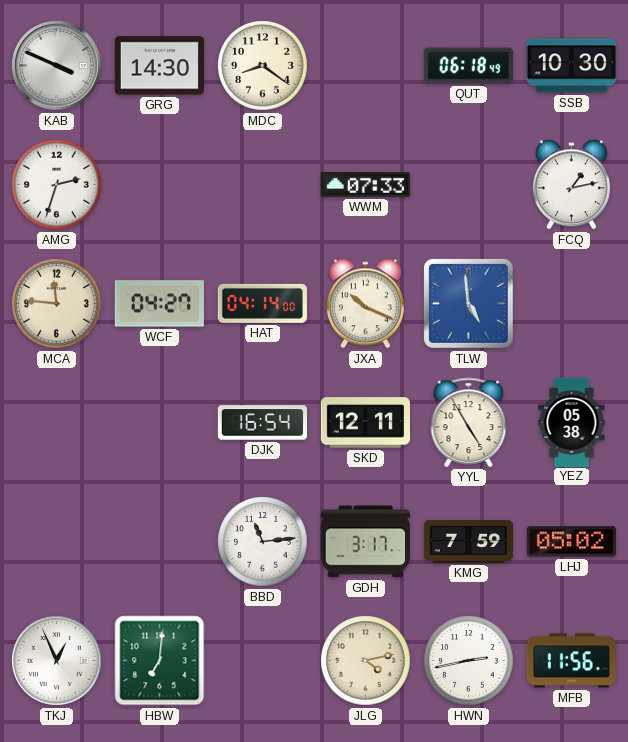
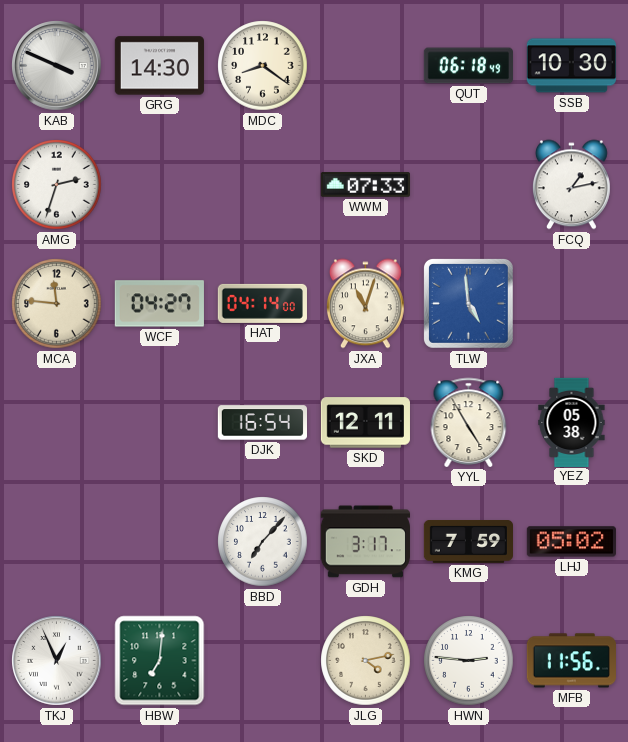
JXA: 10:19 -> 11:03 (365, 304)
BBD: 11:14 -> 7:07 (263, 542)
HWN: 2:43 -> 2:46 (469, 661)
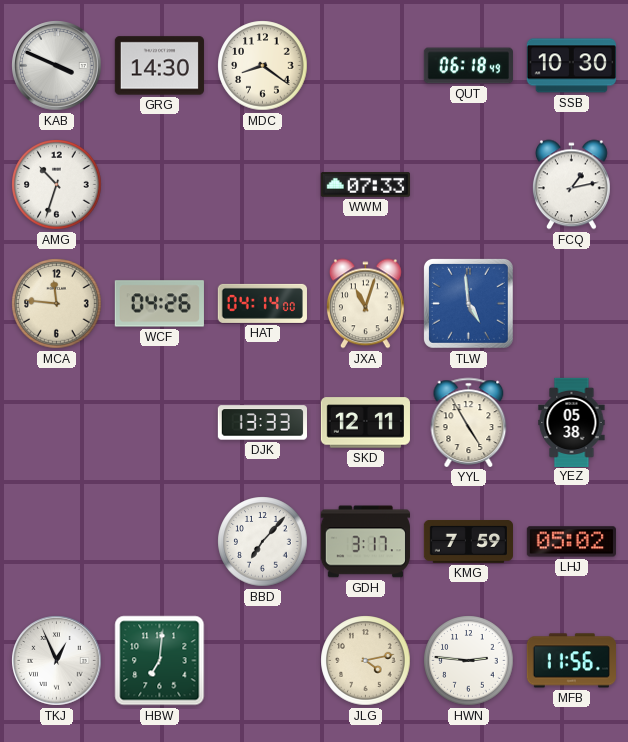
AMG: 2:33 -> 10:33 (57, 185)
WCF: 04:27 -> 04:26 (159, 304)
DJK: 16:54 -> 13:33 (262, 423)
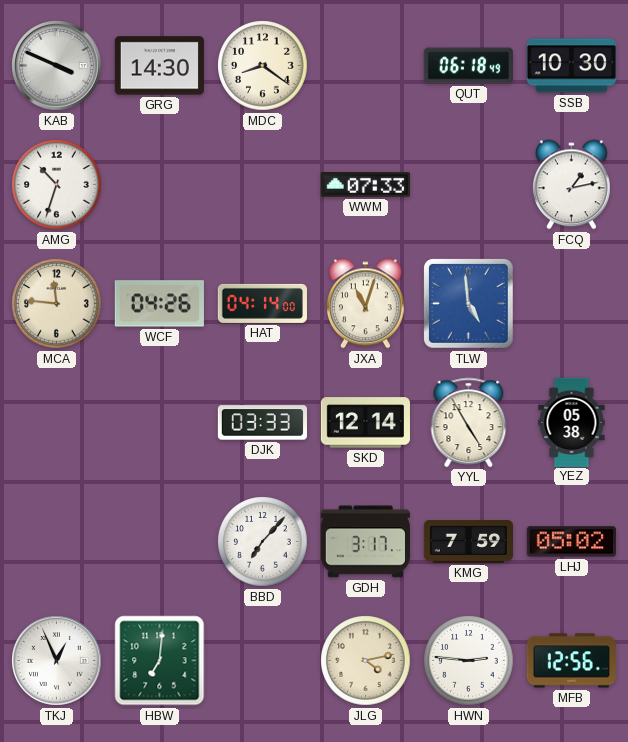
DJK: 13:33 -> 03:33 (262, 423)
SKD: 12:11 -> 12:14 (365, 423)
MFB: 11:56 -> 12:56 (571, 661)
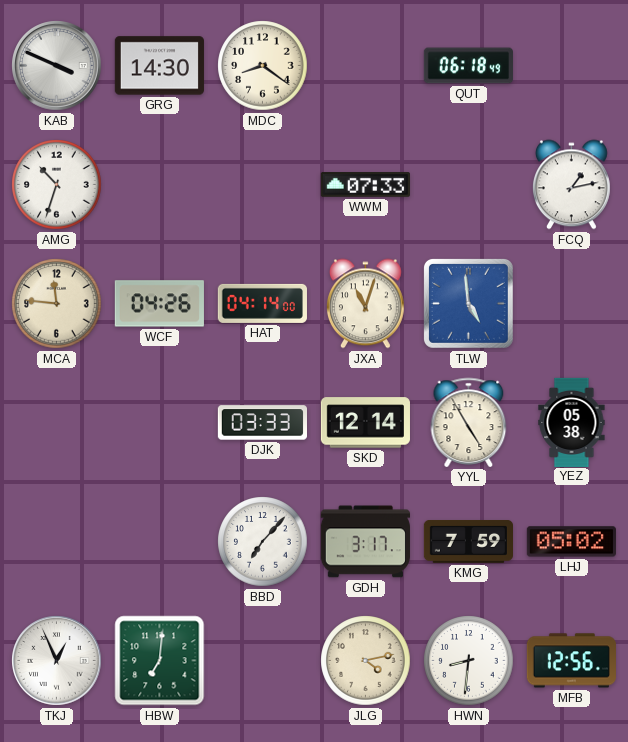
SSB: 10:30 -> none (571, 66)
HWN: 2:46 -> 8:31 (469, 661)
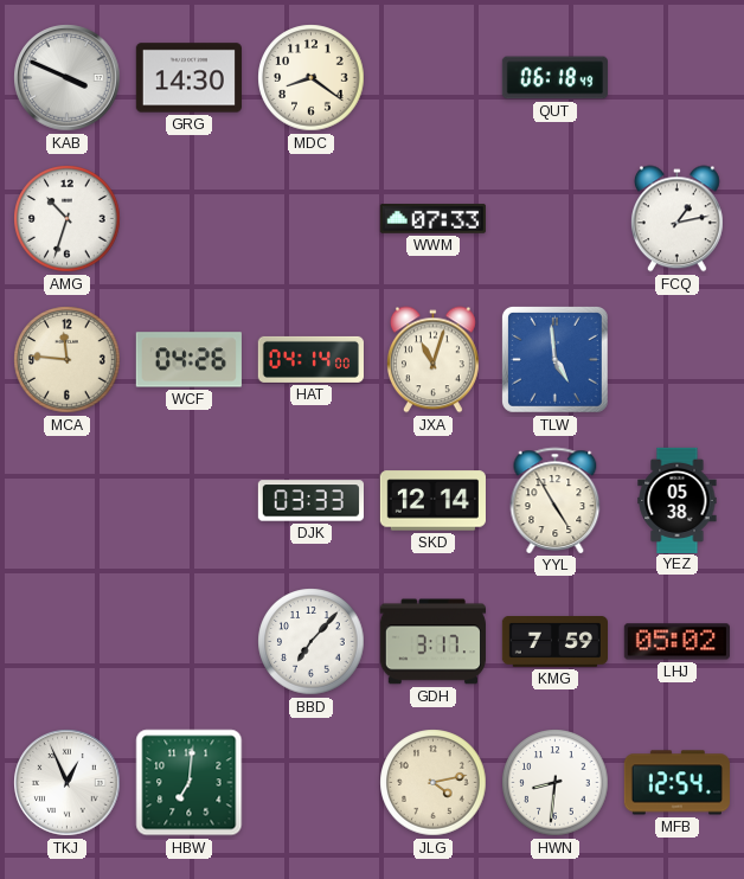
MFB: 12:56 -> 12:54 (676, 783)
